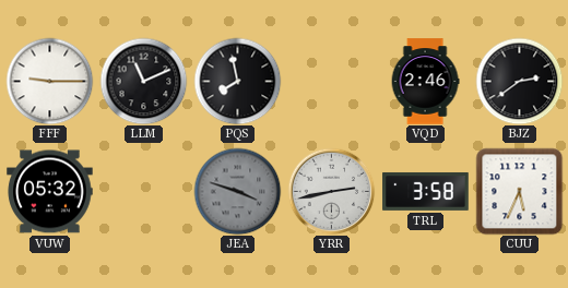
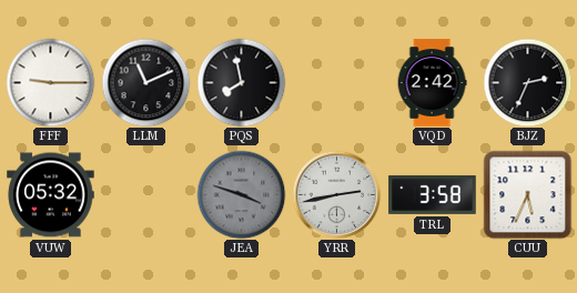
VQD: 2:46 -> 2:42 (432, 83)
BJZ: 2:39 -> 2:34 (527, 82)
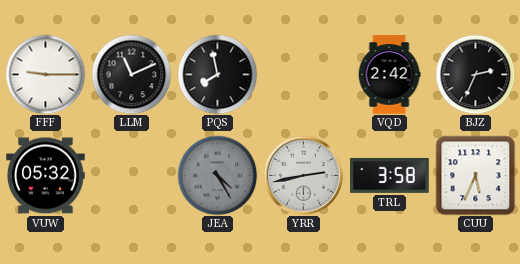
JEA: 3:48 -> 4:25 (217, 175)
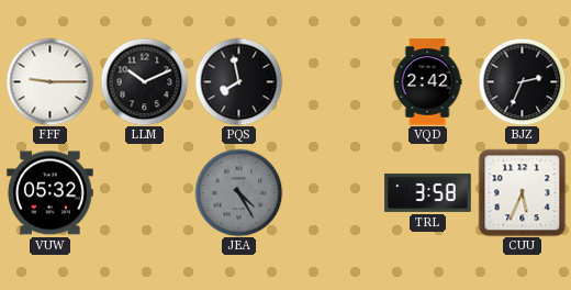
LLM: 11:11 -> 10:11 (144, 81)
YRR: 2:43 -> none (303, 175)
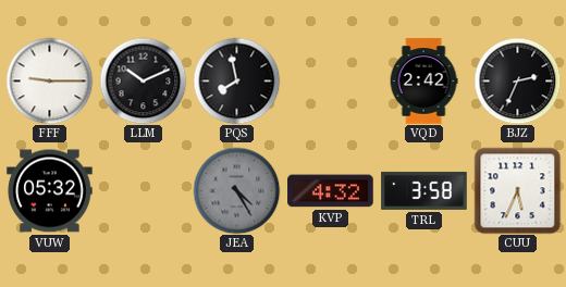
KVP: none -> 4:32 (331, 191)
